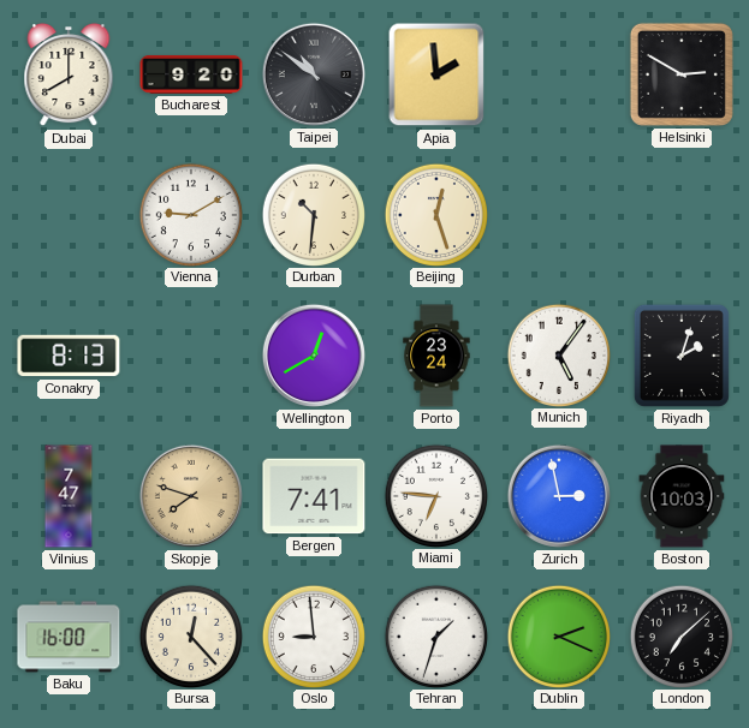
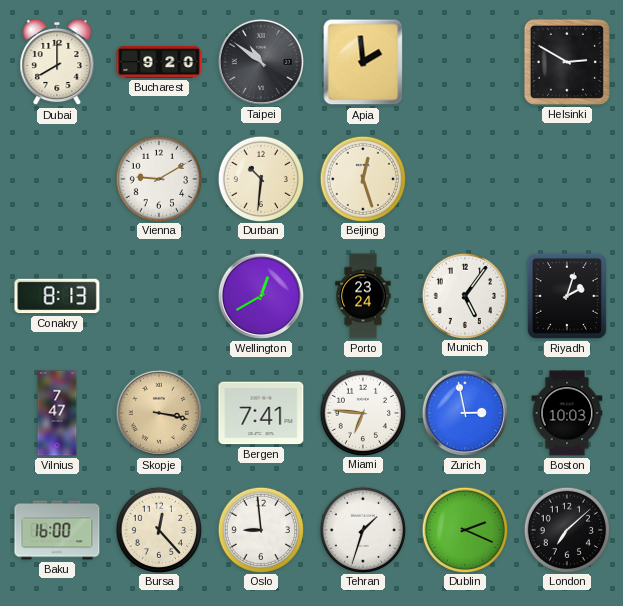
Skopje: 7:48 -> 3:17 (159, 413)
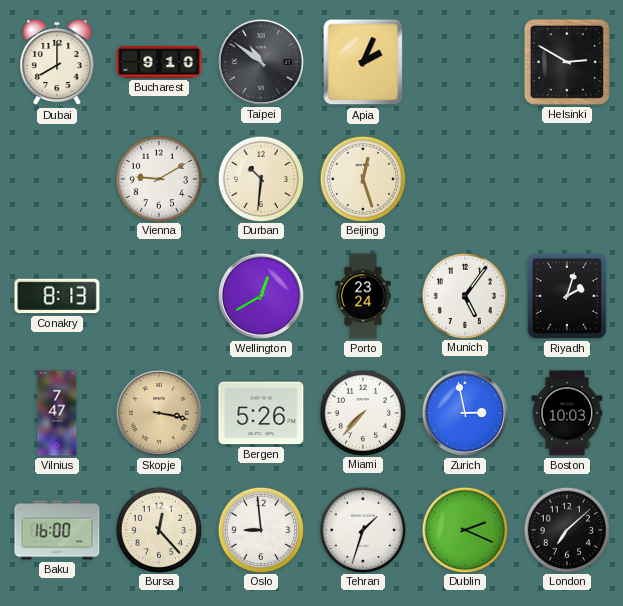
Bucharest: 9:20 -> 9:10 (159, 62)
Apia: 1:59 -> 2:04 (363, 62)
Bergen: 7:41 -> 5:26 (261, 413)
Miami: 6:46 -> 7:37 (362, 412)
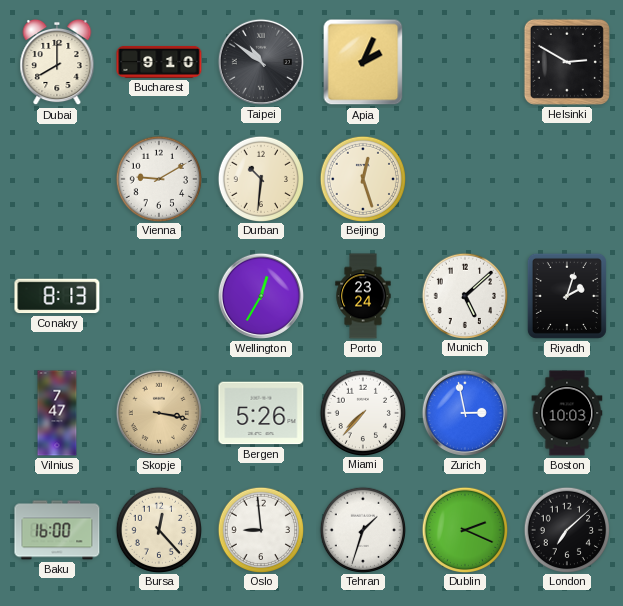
Wellington: 12:40 -> 12:35 (261, 296)
Munich: 5:06 -> 5:08 (464, 295)
